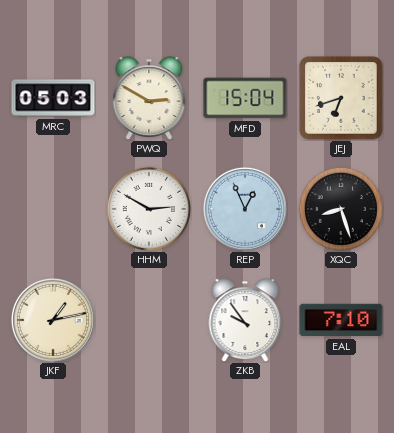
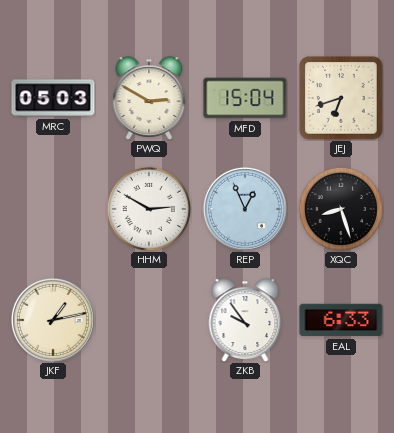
EAL: 7:10 -> 6:33 (341, 320)
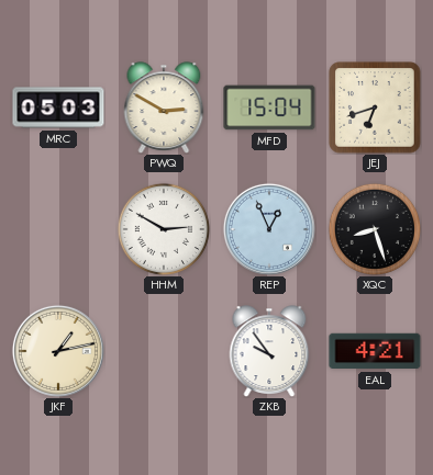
EAL: 6:33 -> 4:21 (375, 351)
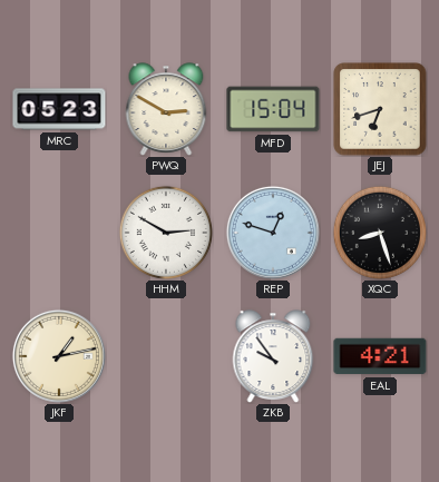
MRC: 05:03 -> 05:23 (59, 109)
REP: 12:56 -> 12:48 (273, 233)
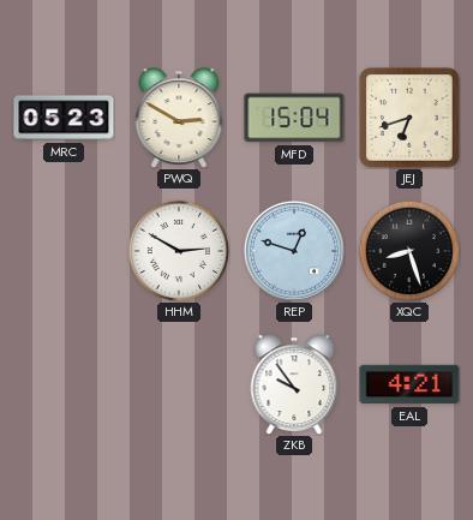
JKF: 1:13 -> none (59, 356)
